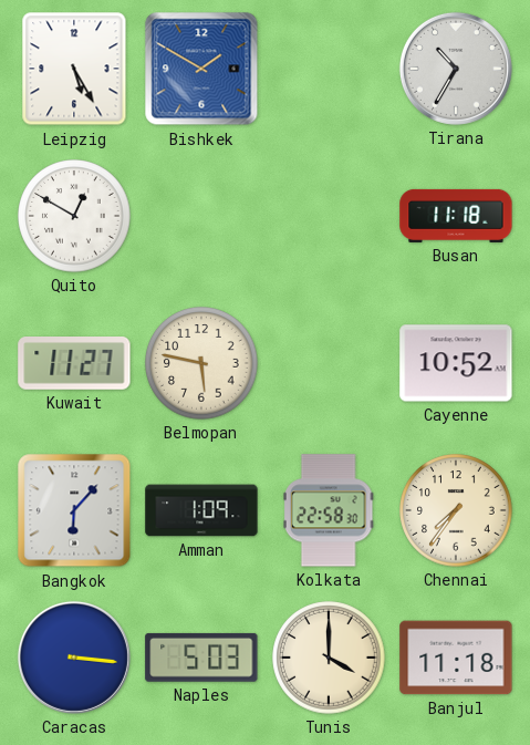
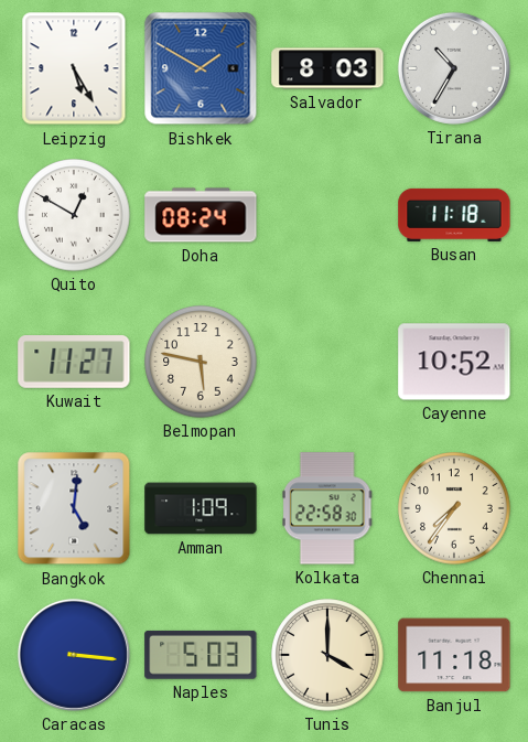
Salvador: none -> 8:03 (327, 68)
Doha: none -> 08:24 (201, 215)
Bangkok: 6:07 -> 5:01 (74, 508)
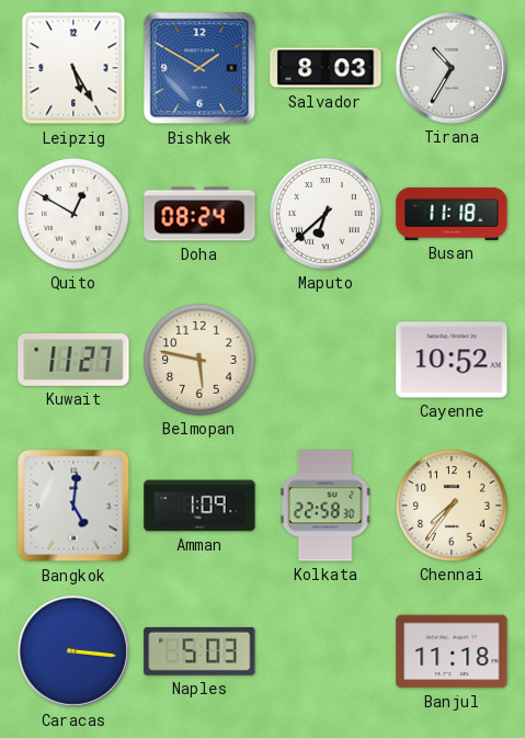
Maputo: none -> 6:38 (326, 214)
Tunis: 4:00 -> none (327, 655)
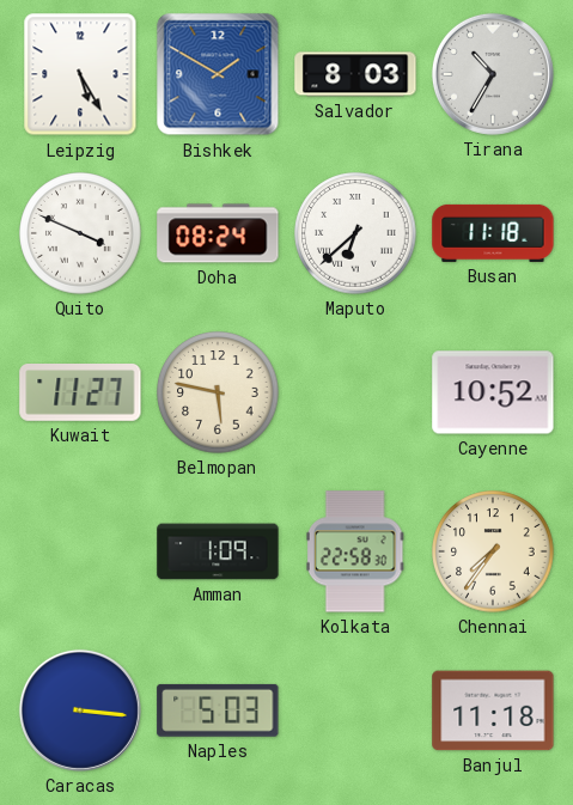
Quito: 12:50 -> 3:49 (80, 233)
Bangkok: 5:01 -> none (73, 506)
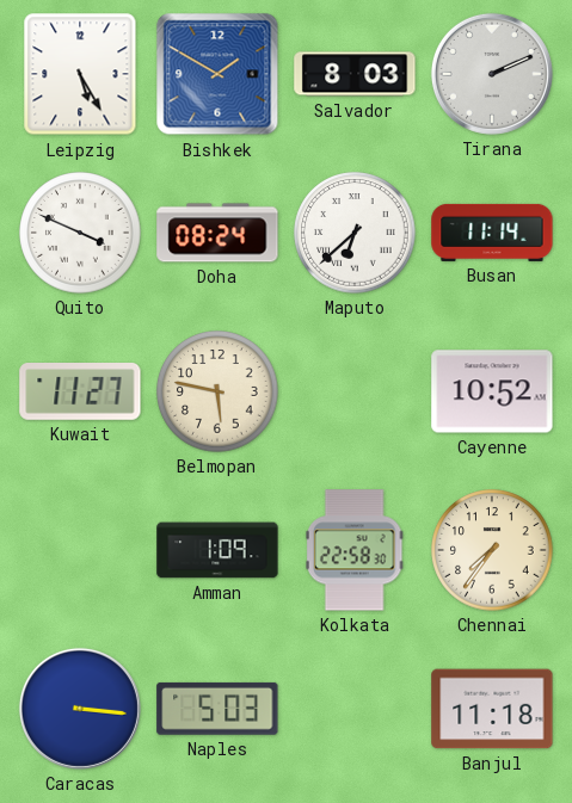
Tirana: 10:35 -> 2:11 (492, 74)
Busan: 11:18 -> 11:14 (492, 233)
